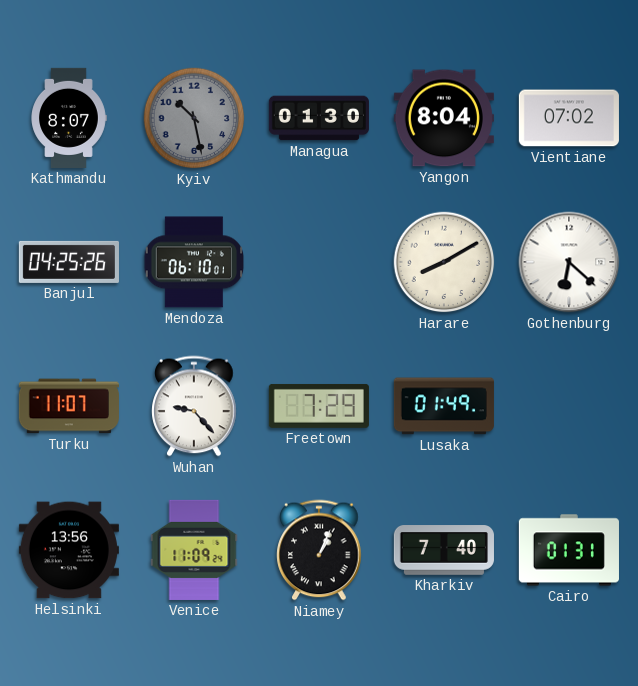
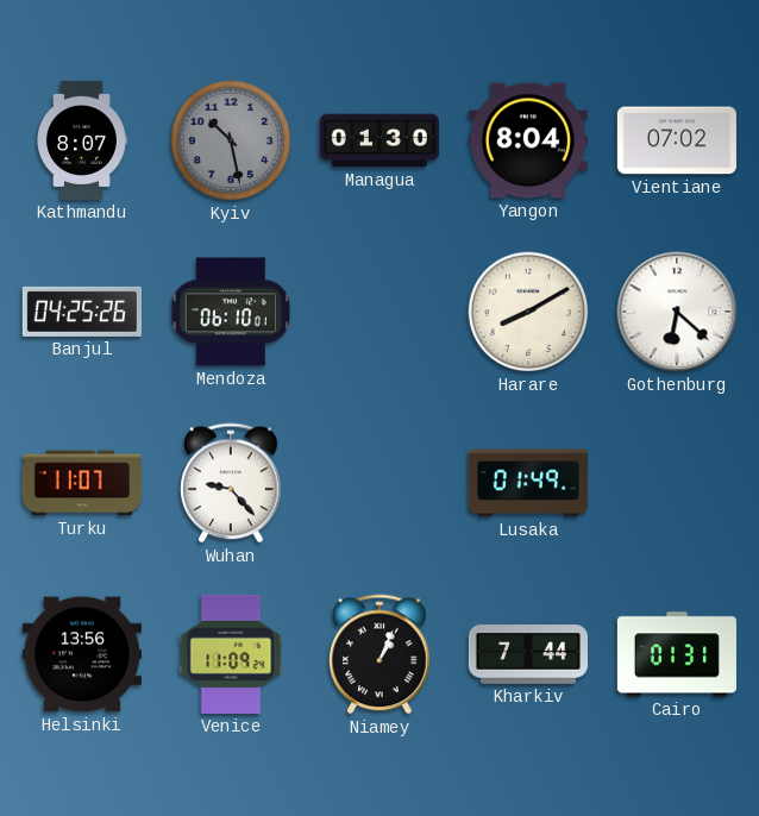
Freetown: 7:29 -> none (319, 406)
Kharkiv: 7:40 -> 7:44 (528, 654)
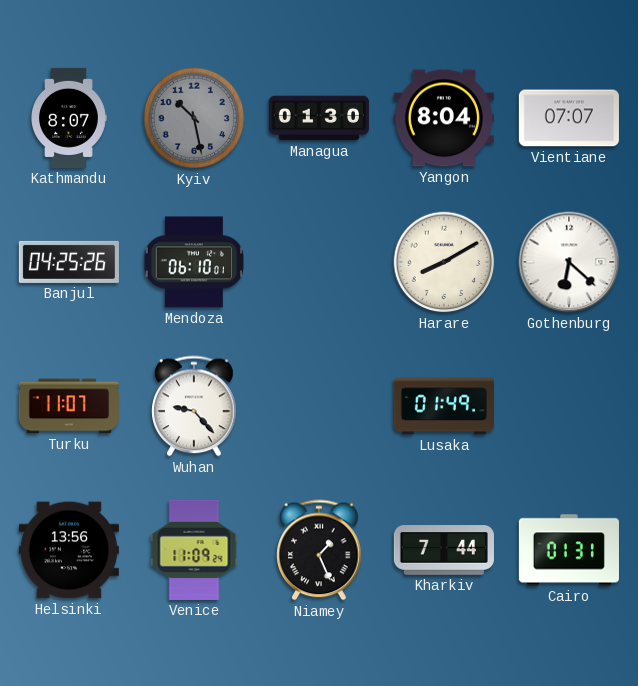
Vientiane: 07:02 -> 07:07 (569, 118)
Niamey: 1:04 -> 1:26 (319, 550)
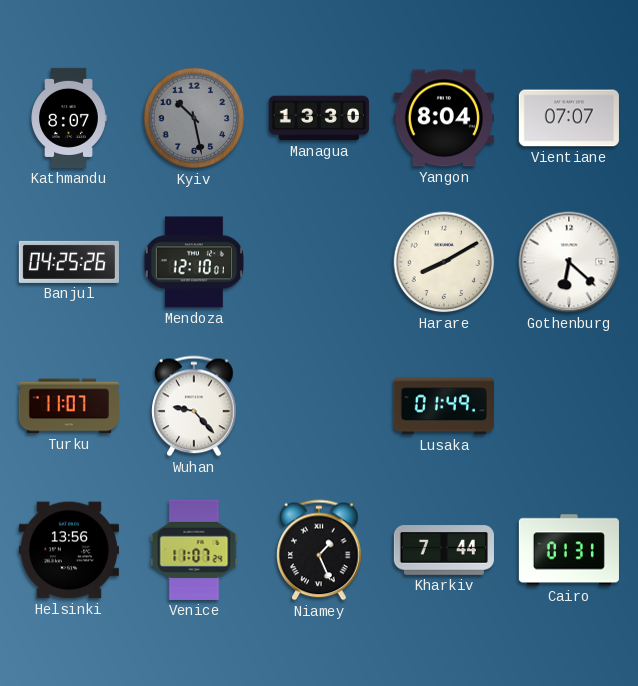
Managua: 01:30 -> 13:30 (319, 118)
Mendoza: 06:10 -> 12:10 (193, 262)
Venice: 11:09 -> 11:07 (194, 550)
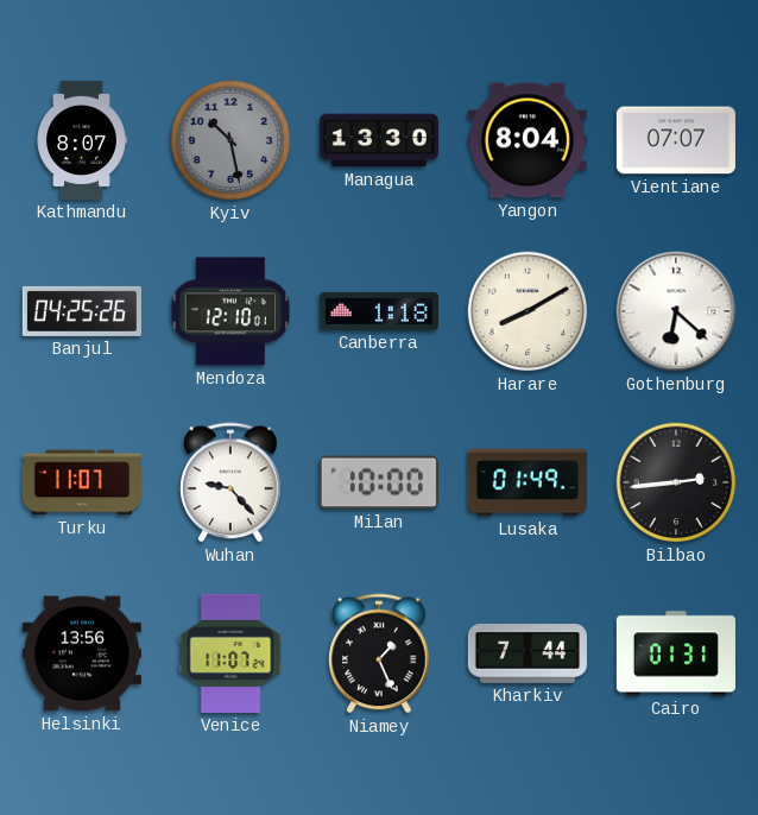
Canberra: none -> 1:18 (379, 311)
Milan: none -> 10:00 (379, 482)
Bilbao: none -> 2:44 (676, 482)
